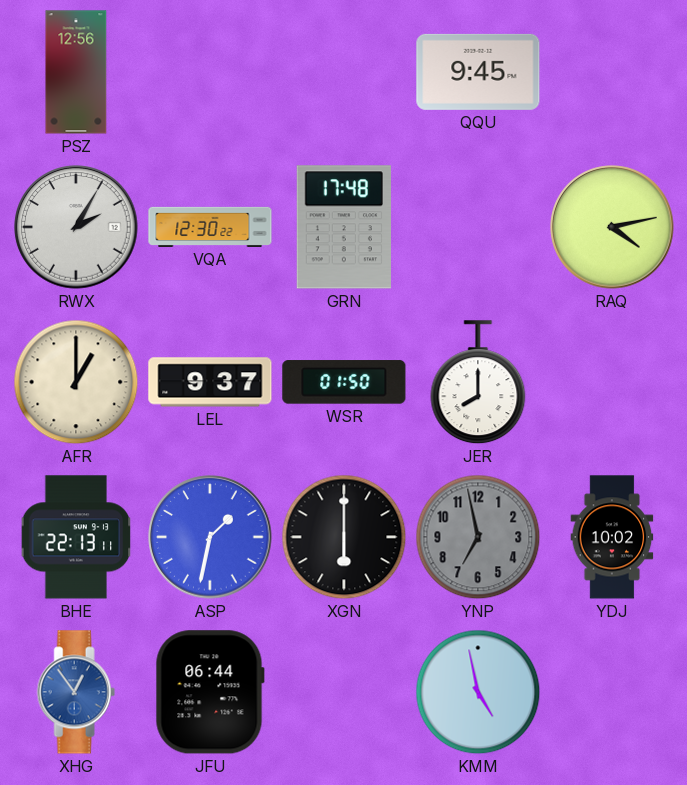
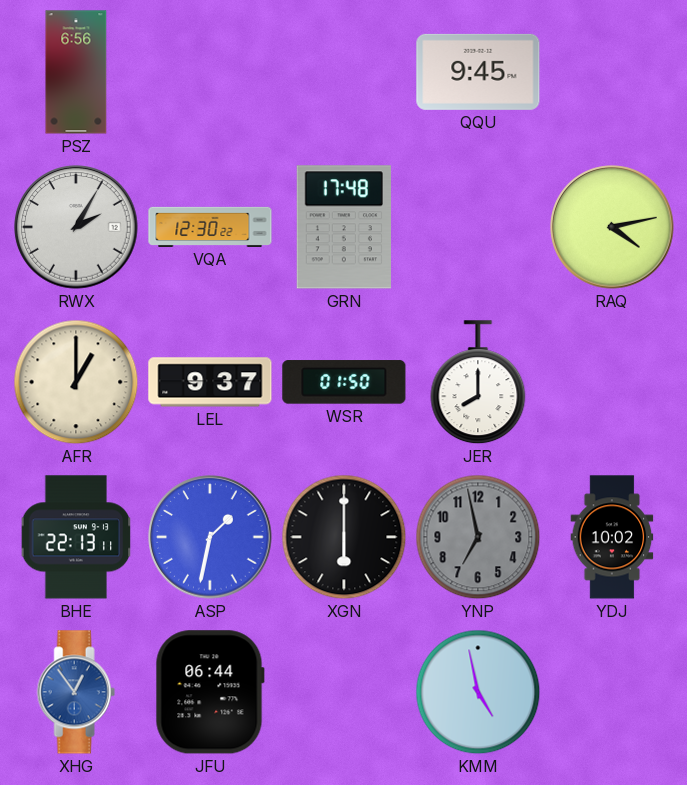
PSZ: 12:56 -> 6:56 (76, 72)
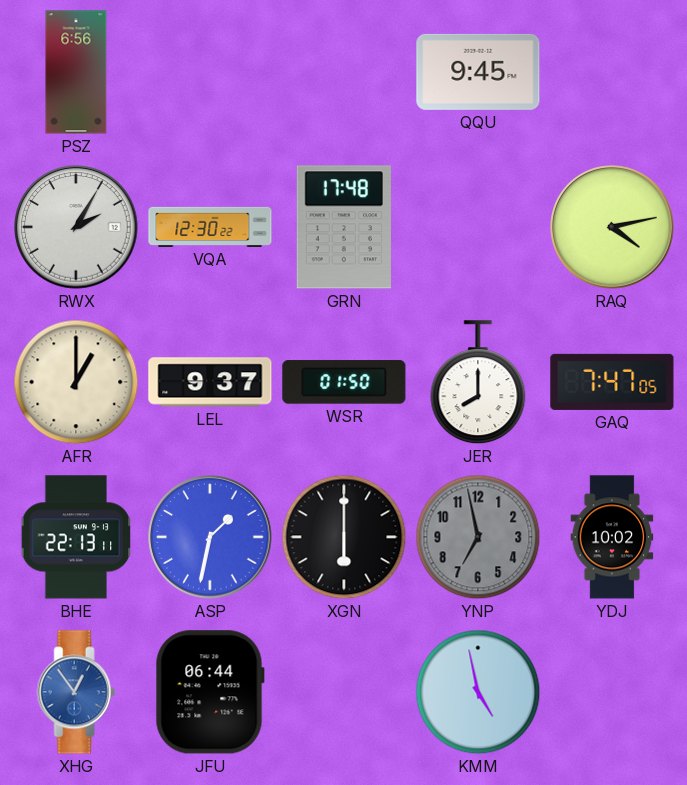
GAQ: none -> 7:47 (612, 382)
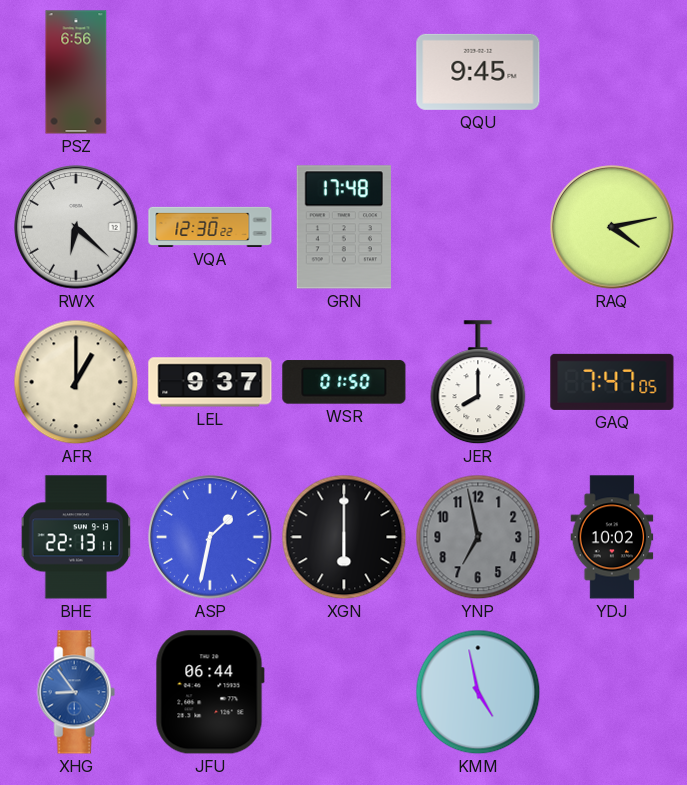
RWX: 2:05 -> 6:22 (76, 227)
XHG: 12:54 -> 8:54 (76, 692)
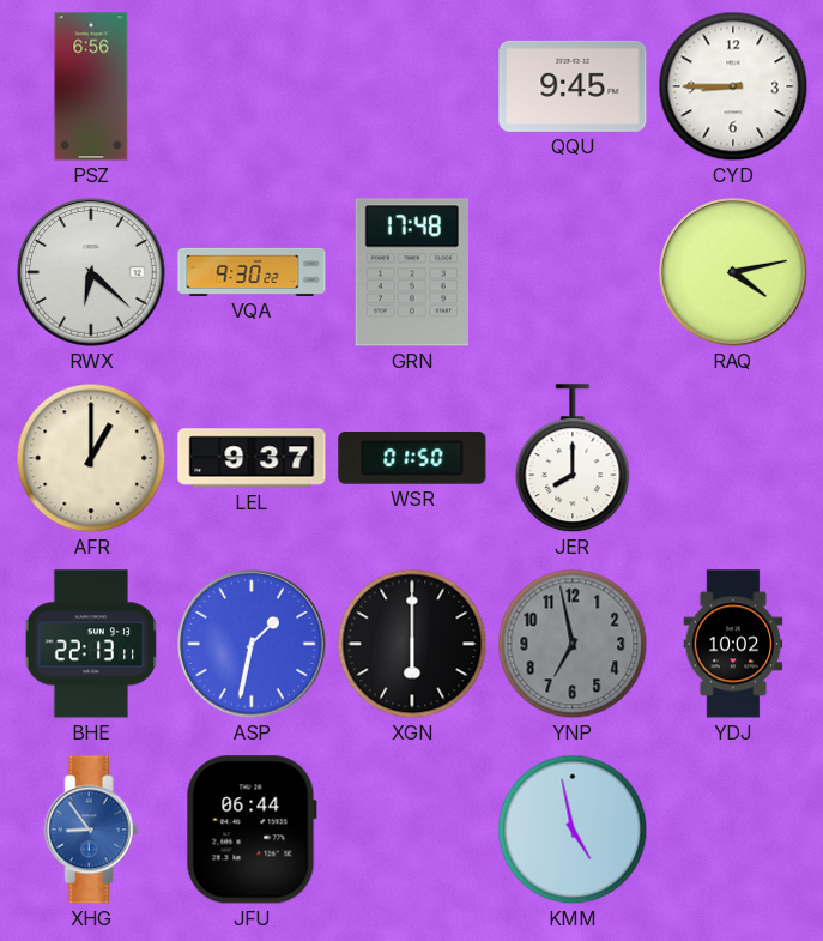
CYD: none -> 8:45 (733, 86)
VQA: 12:30 -> 9:30 (252, 272)
GAQ: 7:47 -> none (612, 382)
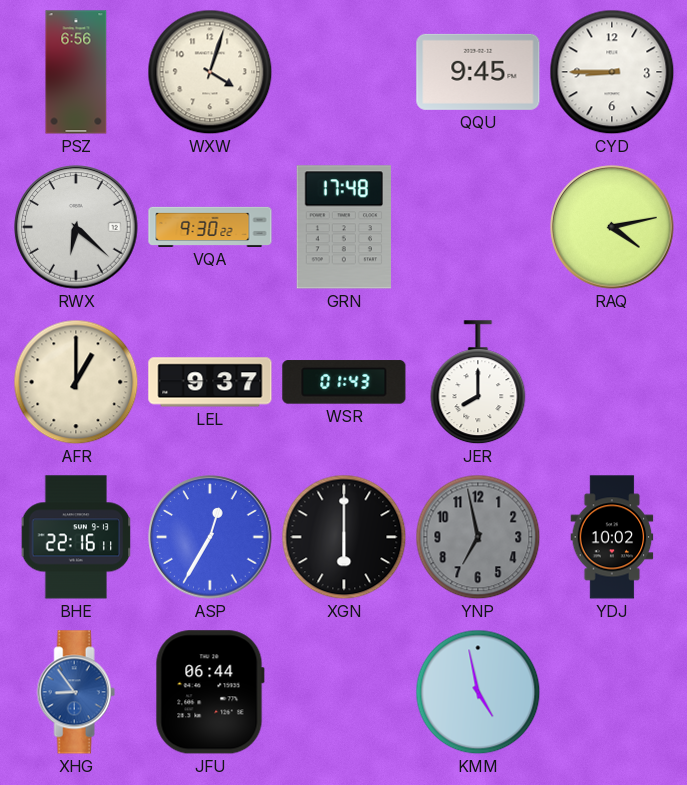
WXW: none -> 4:03 (210, 72)
WSR: 01:50 -> 01:43 (344, 382)
BHE: 22:13 -> 22:16 (76, 537)
ASP: 1:32 -> 12:35 (210, 537)
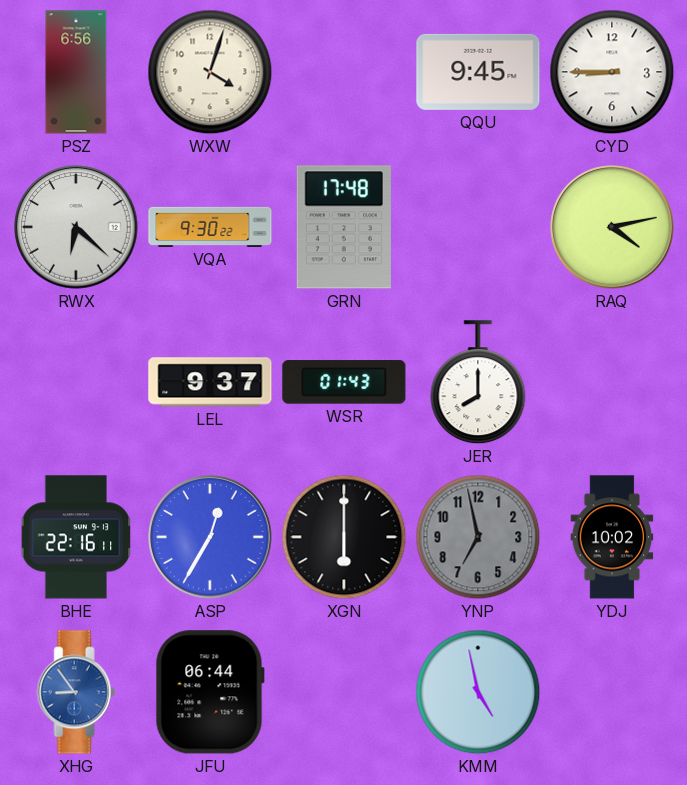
AFR: 1:00 -> none (76, 382)
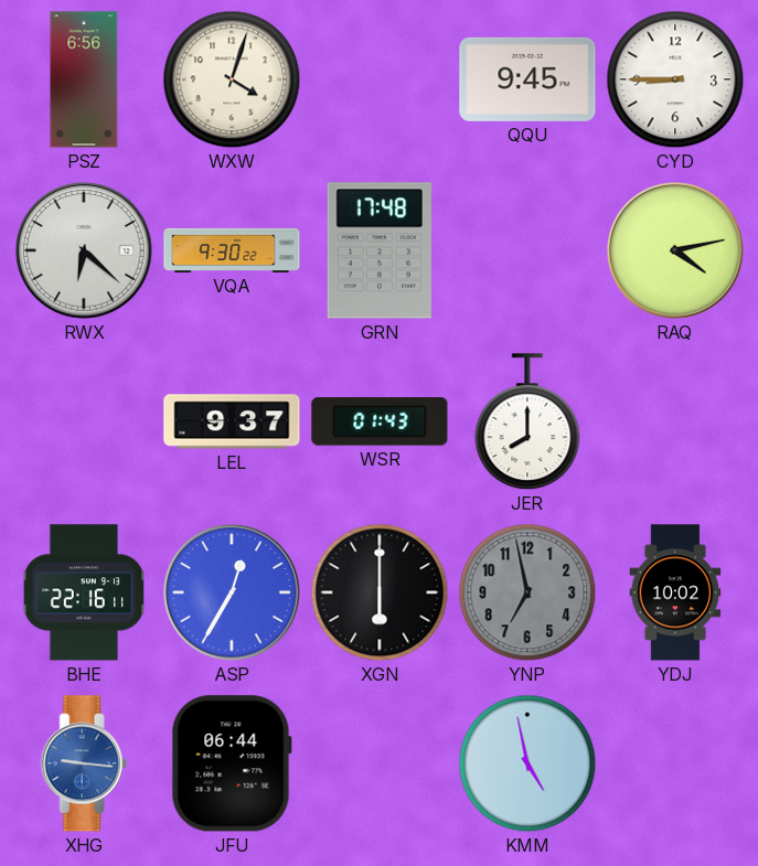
XHG: 8:54 -> 9:16 (84, 763)
